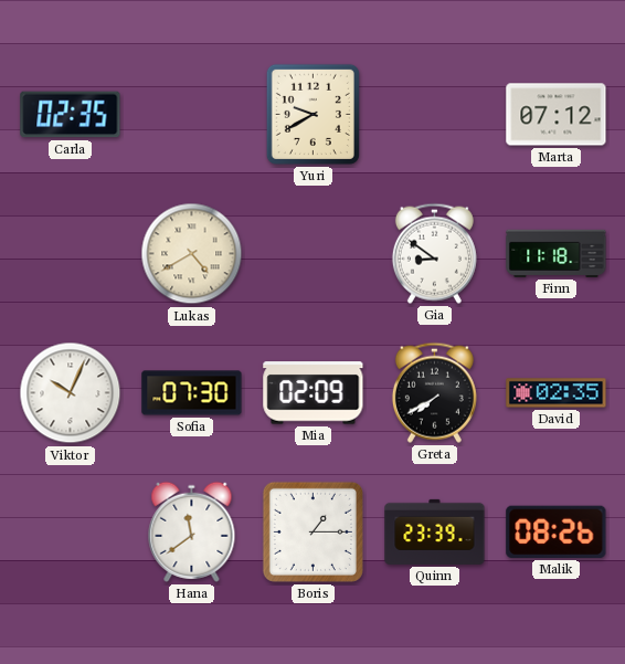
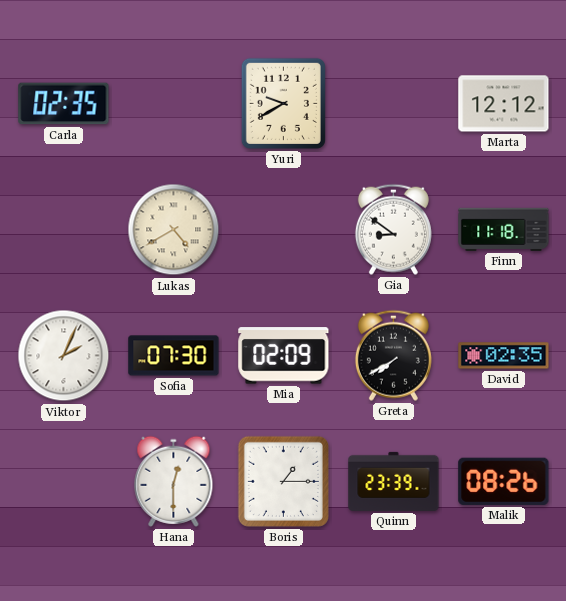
Marta: 07:12 -> 12:12 (504, 104)
Viktor: 10:04 -> 2:04 (64, 356)
Hana: 11:39 -> 12:30 (174, 481)
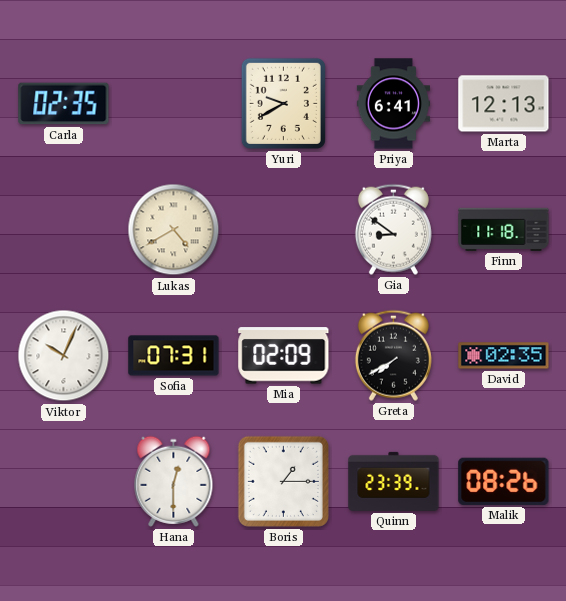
Priya: none -> 6:41 (393, 104)
Marta: 12:12 -> 12:13 (504, 104)
Viktor: 2:04 -> 10:04 (64, 356)
Sofia: 07:30 -> 07:31 (174, 356)
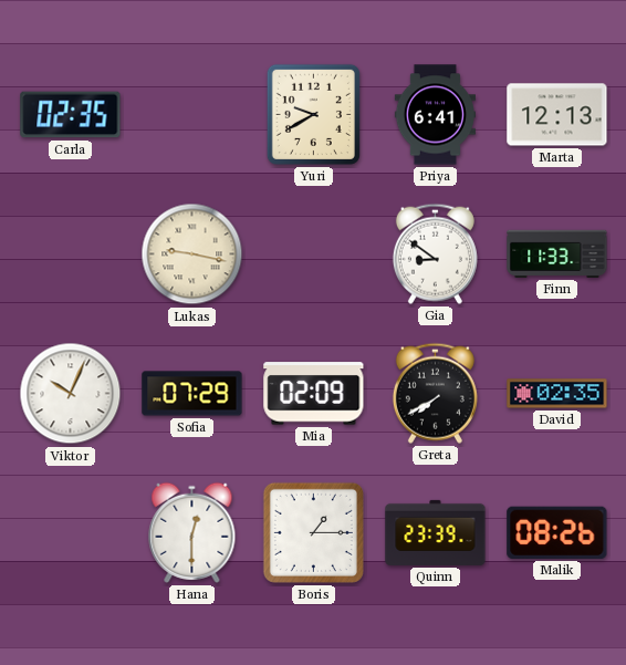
Lukas: 4:40 -> 9:17 (192, 254)
Finn: 11:18 -> 11:33 (557, 253)
Sofia: 07:31 -> 07:29 (192, 394)
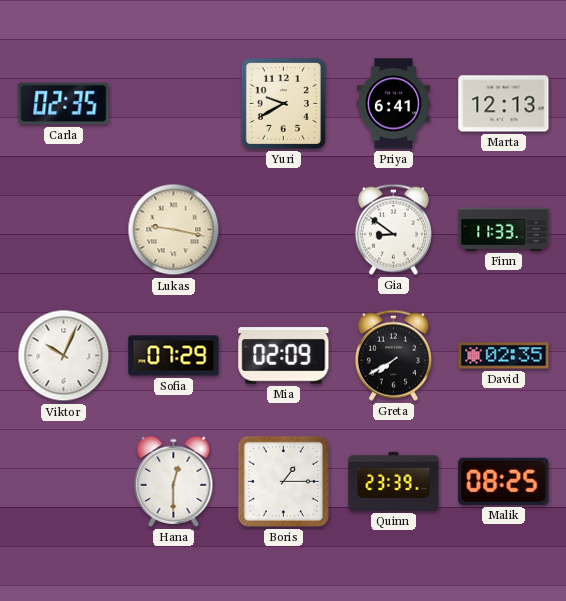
Malik: 08:26 -> 08:25 (504, 481)
